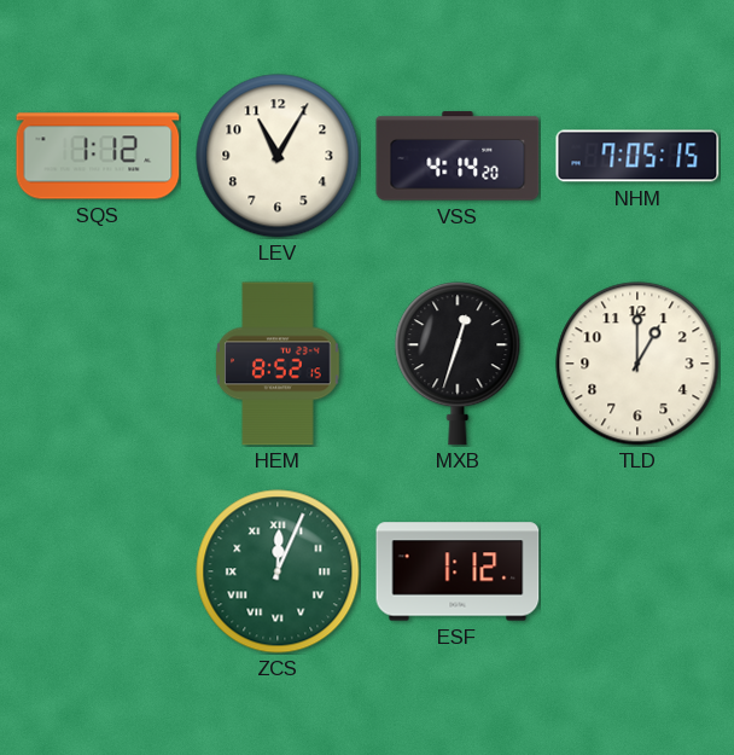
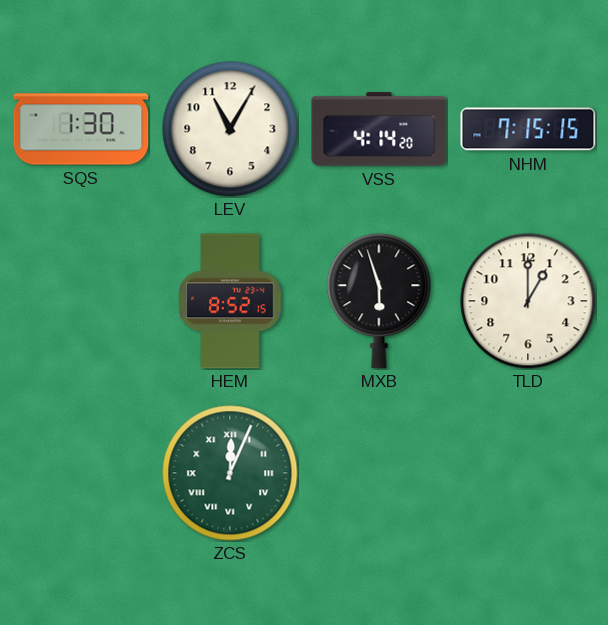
SQS: 1:12 -> 1:30 (81, 129)
NHM: 7:05 -> 7:15 (528, 129)
MXB: 12:33 -> 5:57 (379, 301)
ESF: 1:12 -> none (458, 571)
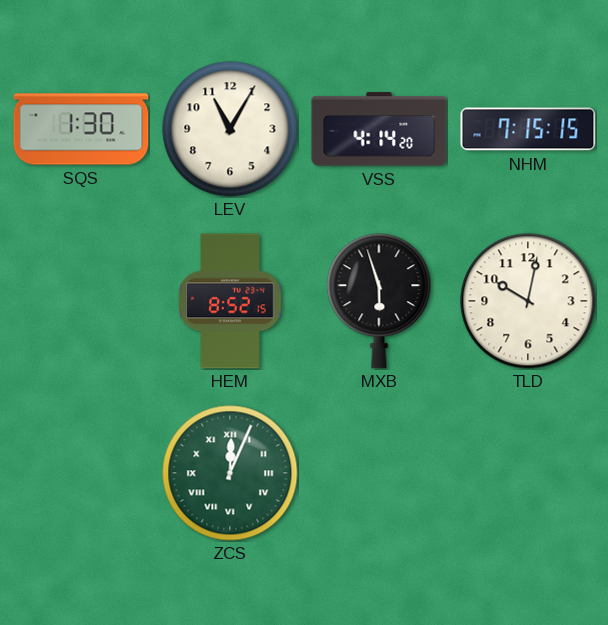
TLD: 1:00 -> 10:02 (528, 301)
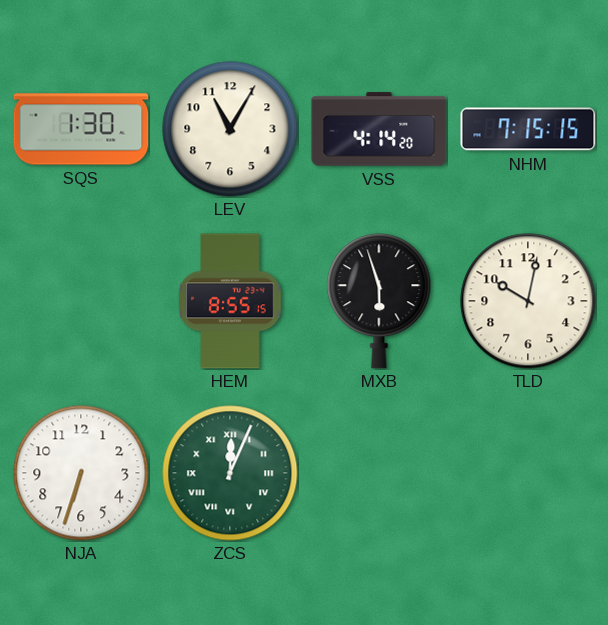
HEM: 8:52 -> 8:55 (230, 301)
NJA: none -> 6:33 (81, 473)
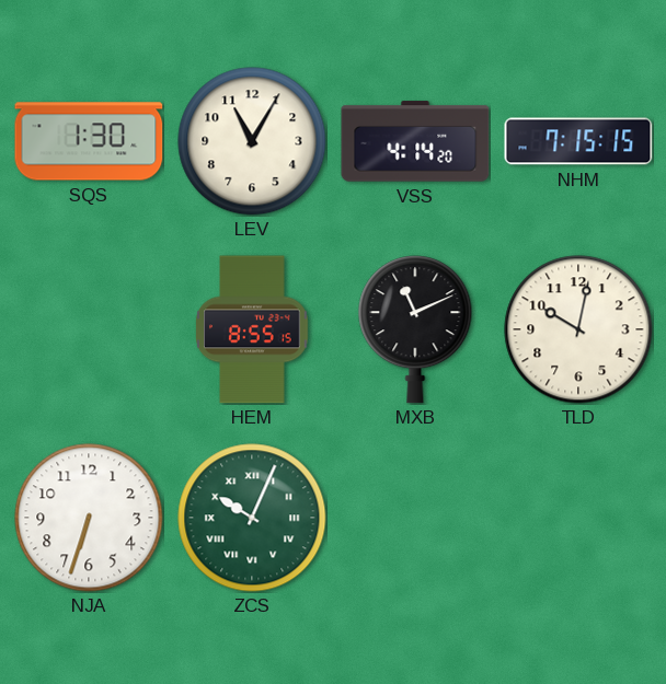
MXB: 5:57 -> 11:11 (415, 329)
ZCS: 12:04 -> 10:04 (252, 518)
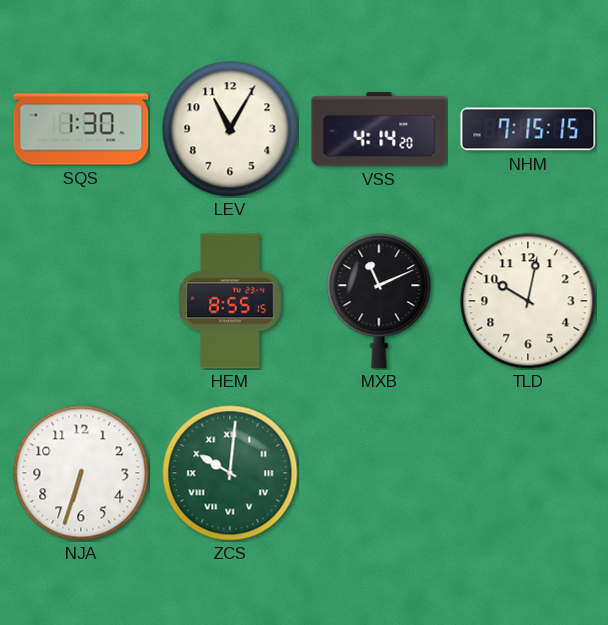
ZCS: 10:04 -> 10:01 (230, 473)
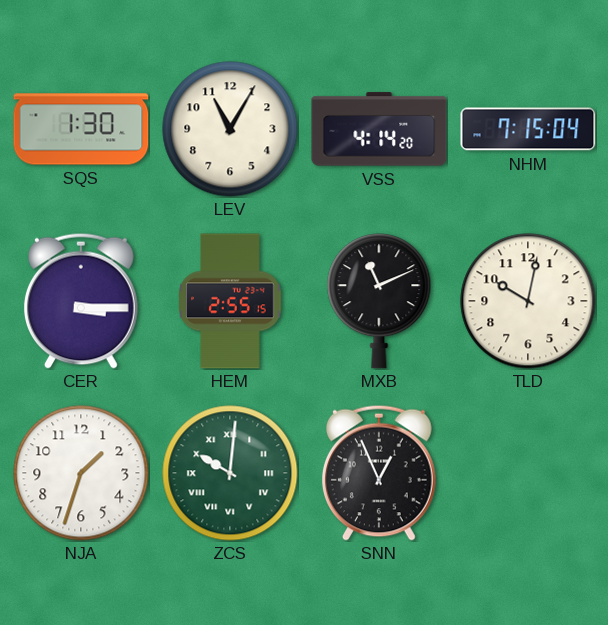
NHM: 7:15:15 -> 7:15:04 (528, 129)
CER: none -> 3:15 (81, 301)
HEM: 8:55 -> 2:55 (230, 301)
NJA: 6:33 -> 1:33 (81, 473)
SNN: none -> 12:56 (379, 473)
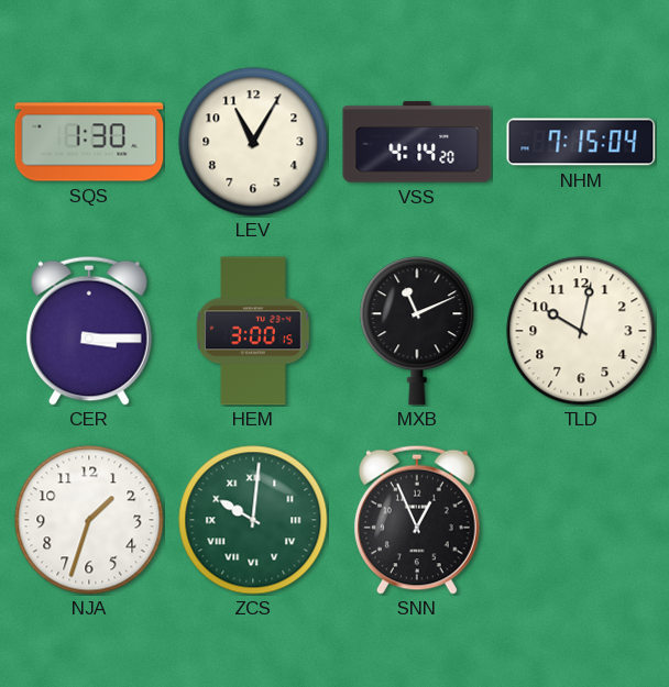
HEM: 2:55 -> 3:00 (253, 331)
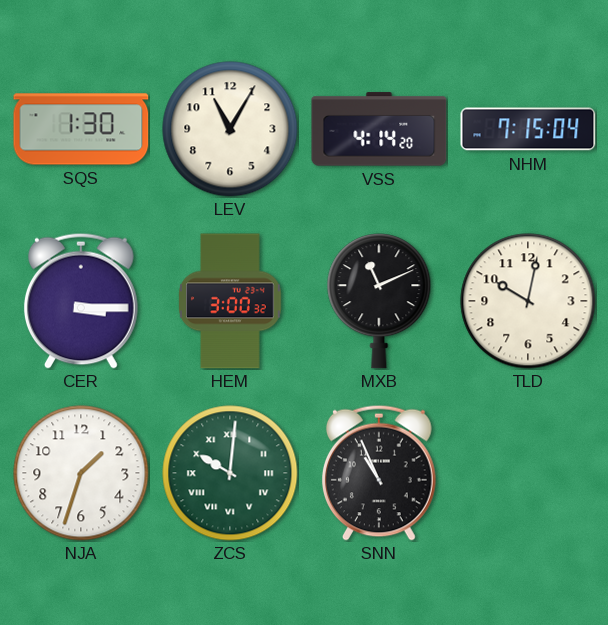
HEM: 3:00:15 -> 3:00:32 (230, 301)
SNN: 12:56 -> 10:56 (379, 473)
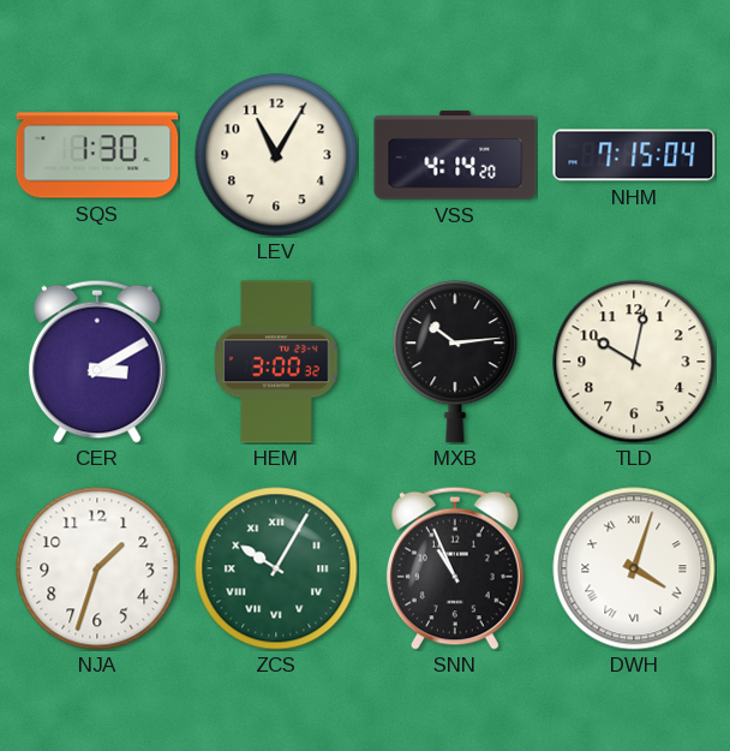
CER: 3:15 -> 3:10 (97, 362)
MXB: 11:11 -> 10:14 (455, 362)
ZCS: 10:01 -> 10:05 (276, 568)
DWH: none -> 4:03 (634, 568)
